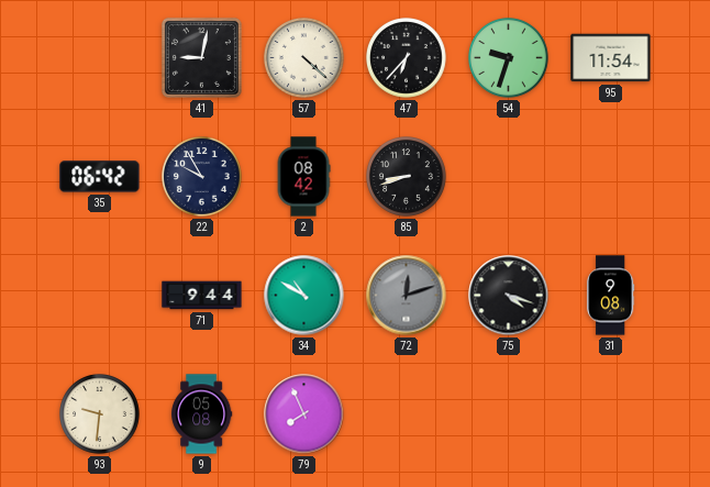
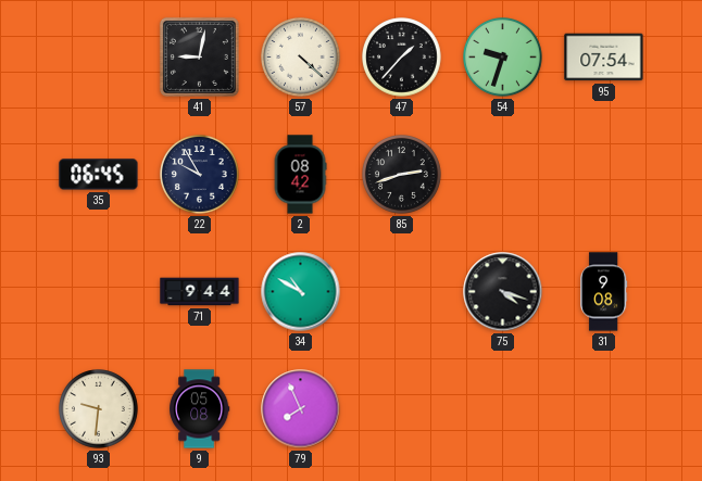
47: 6:37 -> 1:37 (402, 58)
95: 11:54 -> 07:54 (604, 58)
35: 06:42 -> 06:45 (99, 175)
85: 8:42 -> 2:42 (402, 175)
72: 12:12 -> none (407, 296)
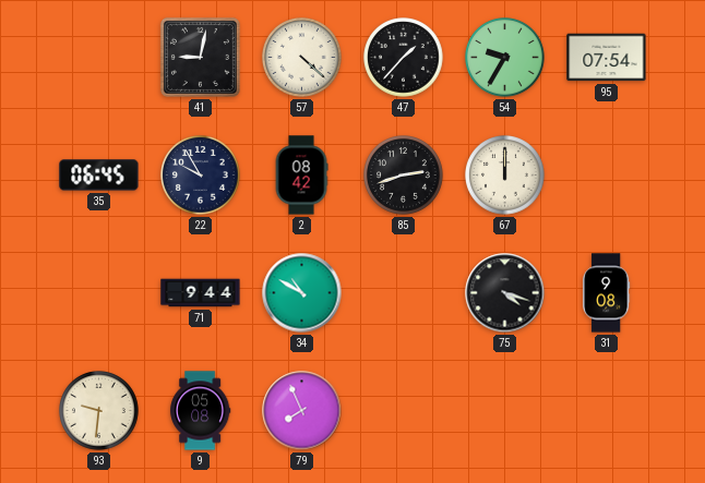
54: 9:33 -> 9:35 (505, 58)
67: none -> 12:00 (505, 176)
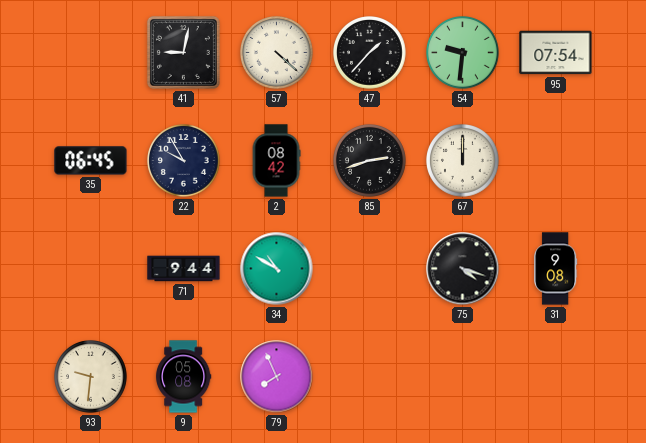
54: 9:35 -> 9:31 (463, 53)
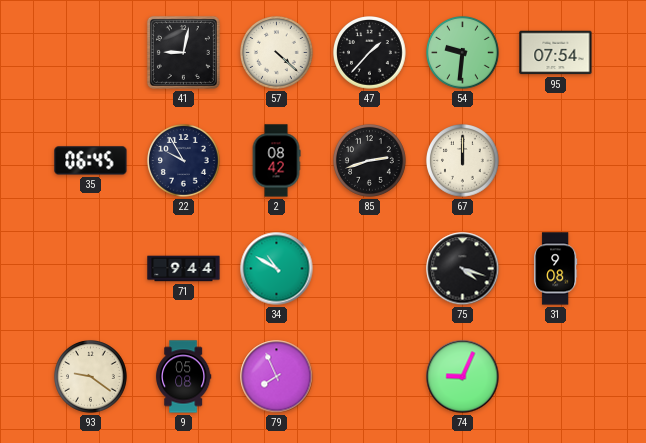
93: 9:31 -> 9:21 (91, 377)
74: none -> 9:04 (463, 377)
